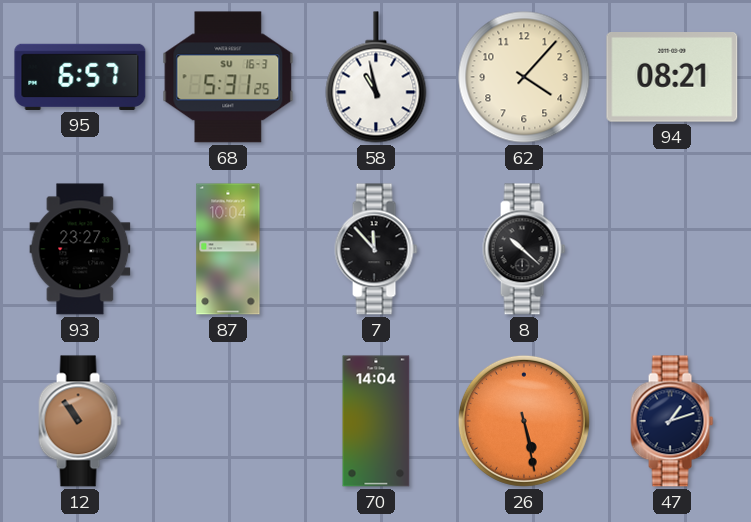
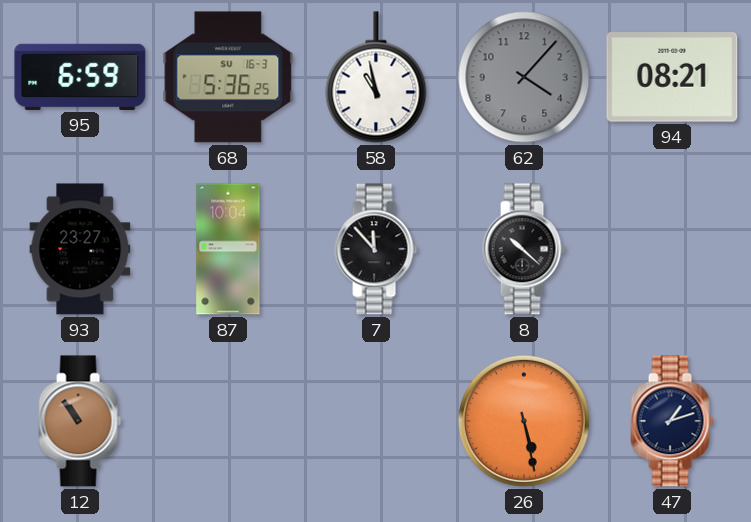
95: 6:57 -> 6:59 (80, 77)
68: 5:31 -> 5:36 (228, 77)
62 dial: cream -> grey (524, 77)
70: 14:04 -> none (376, 421)
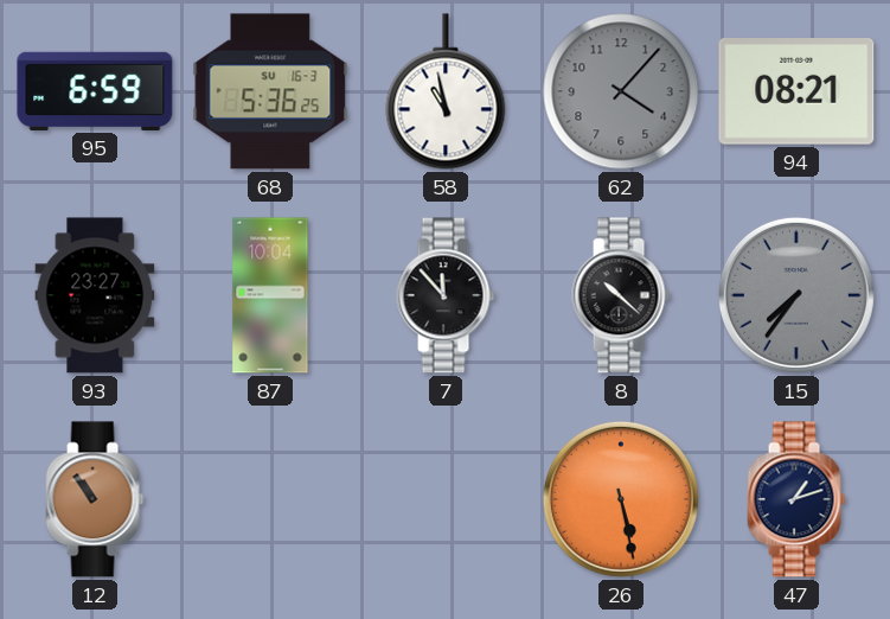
15: none -> 7:36 (796, 295)
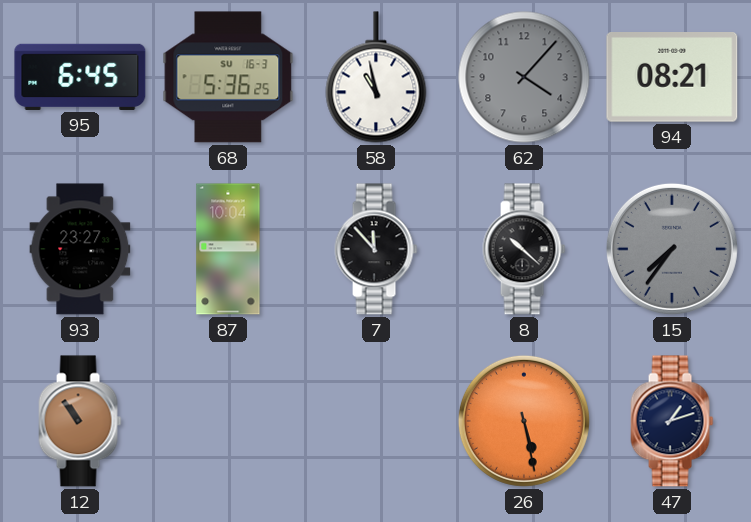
95: 6:59 -> 6:45 (80, 77)
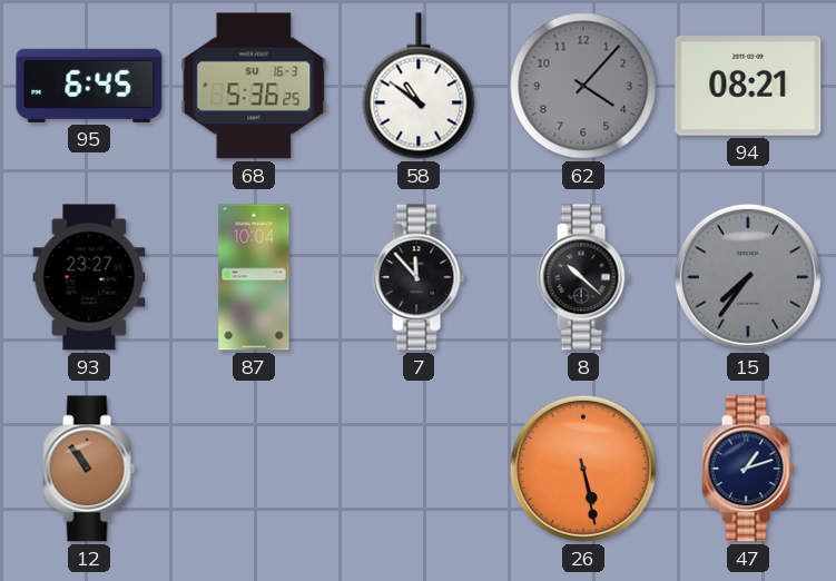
58: 10:58 -> 10:51 (419, 86)
